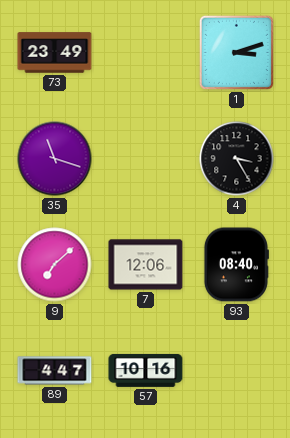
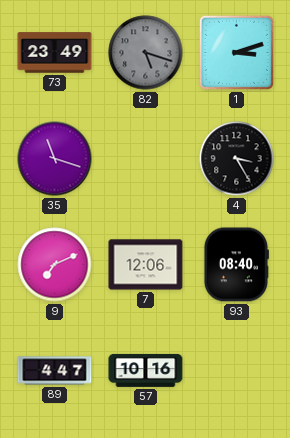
82: none -> 5:18 (146, 53)
9: 7:08 -> 7:11 (55, 265)
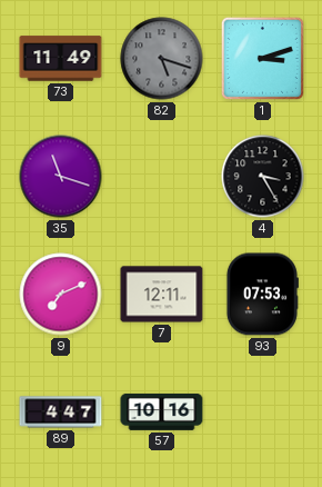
73: 23:49 -> 11:49 (61, 59)
7: 12:06 -> 12:11 (162, 295)
93: 08:40 -> 07:53 (262, 295)
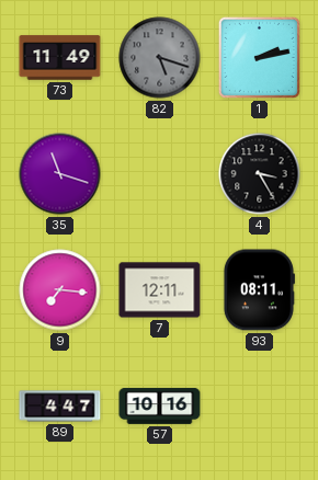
1: 3:12 -> 2:13 (259, 57)
9: 7:11 -> 7:16 (60, 290)
93: 07:53 -> 08:11 (259, 290)
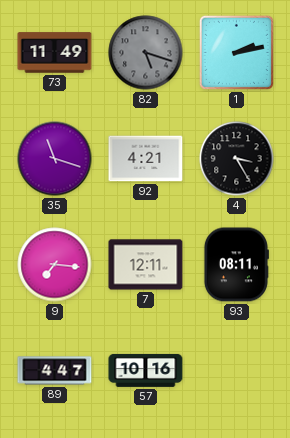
92: none -> 4:21 (146, 159)
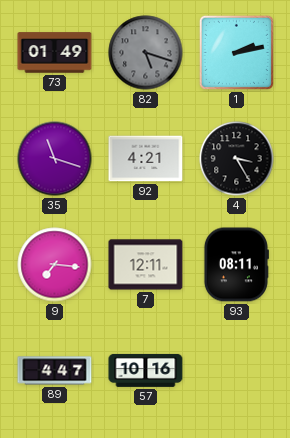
73: 11:49 -> 01:49 (55, 53)
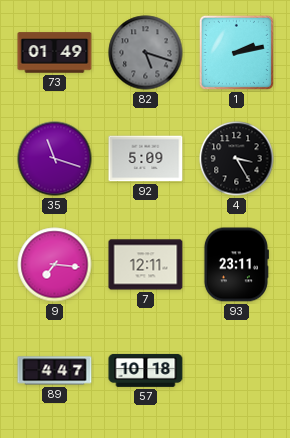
92: 4:21 -> 5:09 (146, 159)
93: 08:11 -> 23:11 (236, 265)
57: 10:16 -> 10:18 (146, 370)
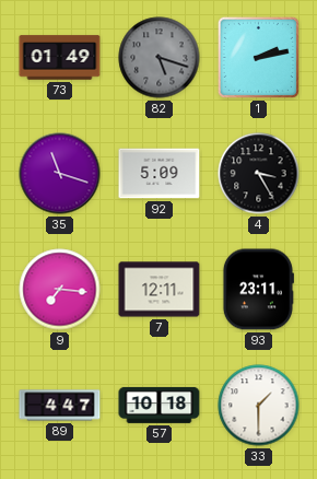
33: none -> 1:30 (259, 406)
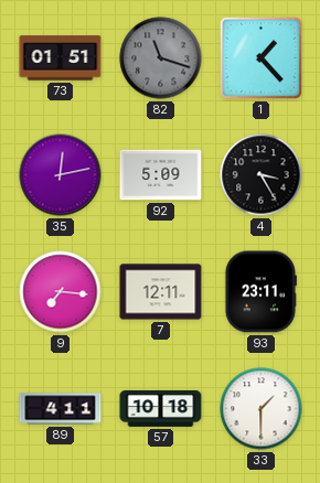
73: 01:49 -> 01:51 (61, 58)
82: 5:18 -> 11:18 (161, 58)
1: 2:13 -> 1:23 (260, 57)
35: 11:18 -> 12:13 (61, 175)
89: 4:47 -> 4:11 (61, 409)
